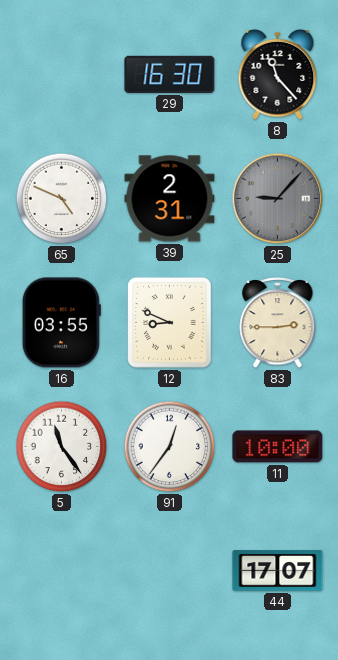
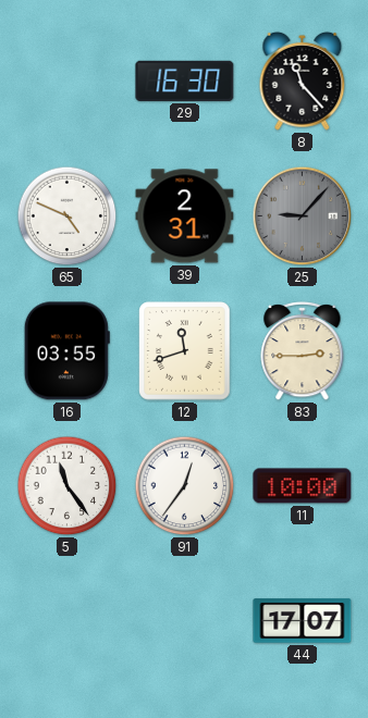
12: 8:49 -> 11:42 (185, 351)
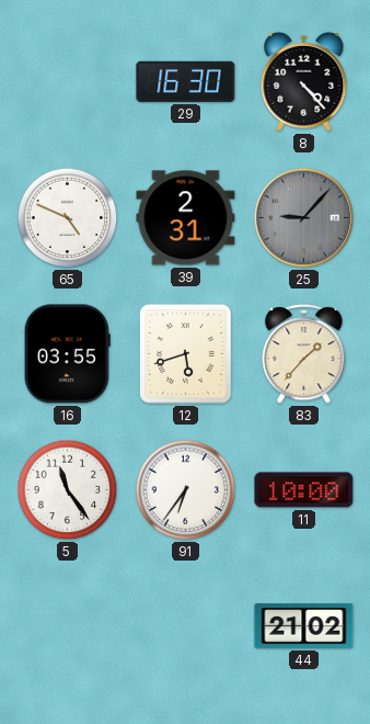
8: 11:23 -> 4:23 (304, 81)
12: 11:42 -> 5:42 (186, 354)
83: 2:45 -> 1:37 (304, 353)
91: 12:36 -> 6:36 (186, 490)
44: 17:07 -> 21:02 (304, 626)
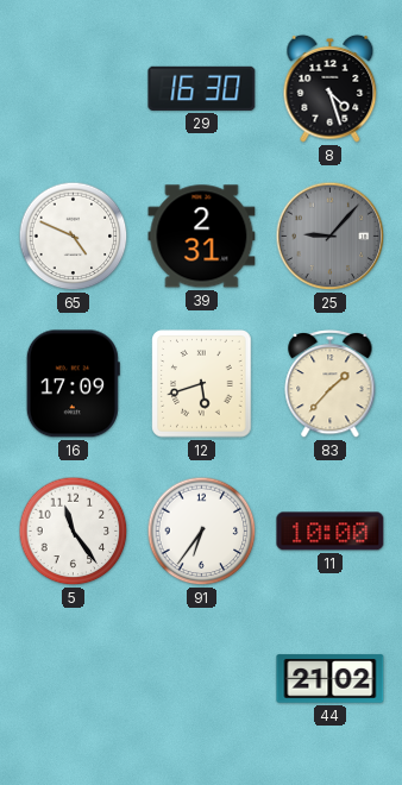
8: 4:23 -> 4:27 (331, 88)
16: 03:55 -> 17:09 (73, 384)
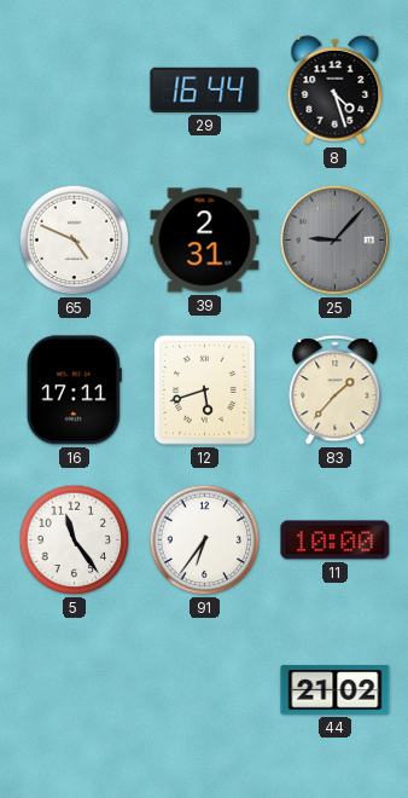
29: 16:30 -> 16:44 (205, 89)
16: 17:09 -> 17:11 (74, 391)
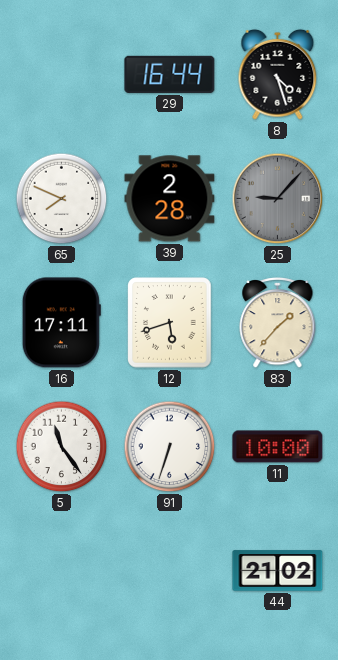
65: 4:49 -> 7:49 (62, 199)
39: 2:31 -> 2:28 (170, 199)
91: 6:36 -> 6:33 (170, 447)
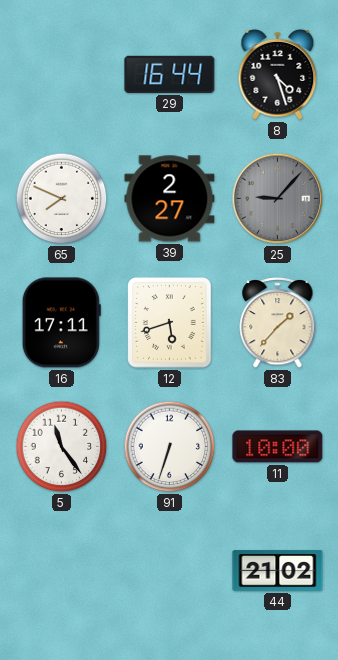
39: 2:28 -> 2:27 (170, 199)
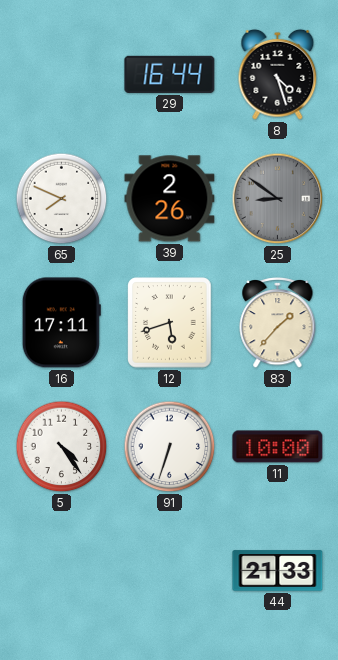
39: 2:27 -> 2:26 (170, 199)
25: 9:07 -> 8:51 (278, 199)
5: 11:24 -> 4:24 (62, 447)
44: 21:02 -> 21:33 (278, 571)
